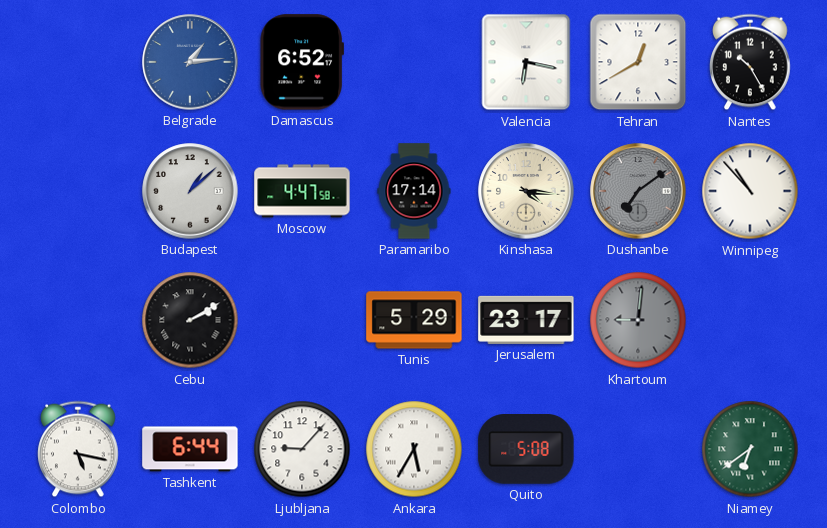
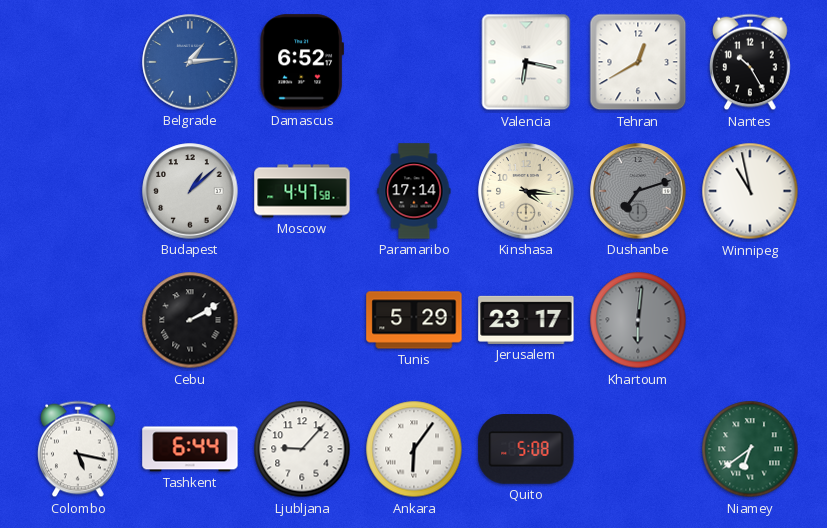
Dushanbe: 7:09 -> 7:12 (638, 191)
Winnipeg: 10:53 -> 10:58 (750, 191)
Khartoum: 9:01 -> 6:01 (638, 320)
Ankara: 5:35 -> 6:06 (414, 449)
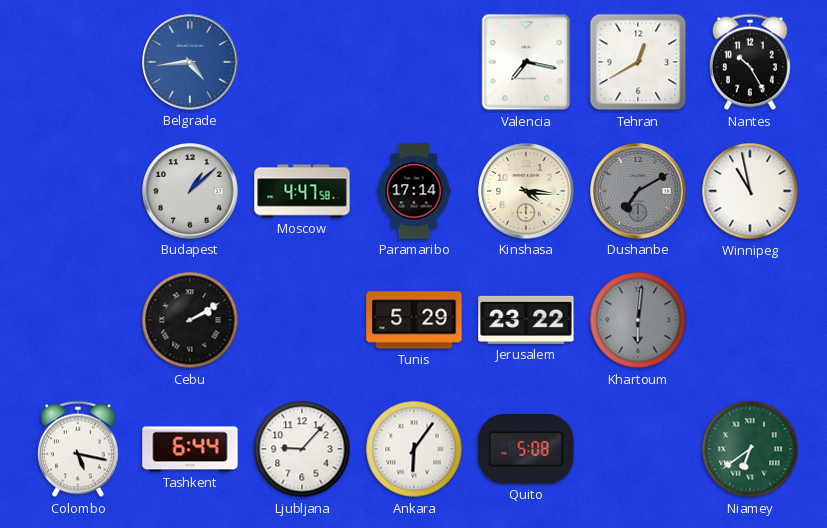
Belgrade: 1:14 -> 4:44 (190, 62)
Damascus: 6:52 -> none (301, 62)
Valencia: 6:17 -> 7:17 (526, 62)
Dushanbe: 7:12 -> 7:10 (638, 191)
Jerusalem: 23:17 -> 23:22 (526, 320)
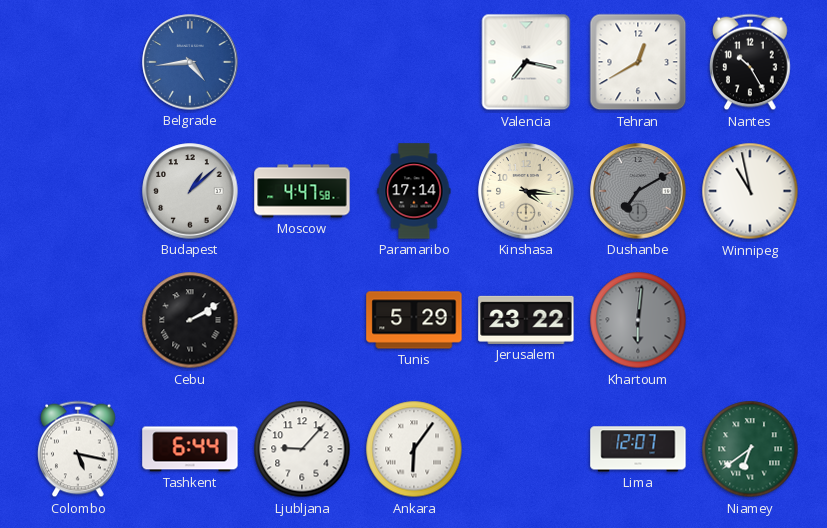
Quito: 5:08 -> none (526, 450)
Lima: none -> 12:07 (638, 449)
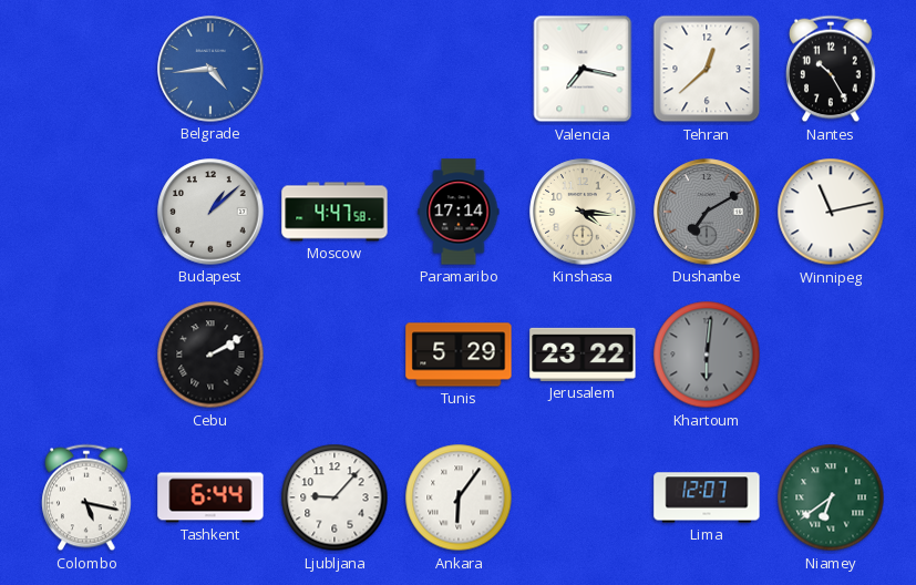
Tehran: 12:40 -> 12:38 (707, 69)
Winnipeg: 10:58 -> 11:13 (831, 212)
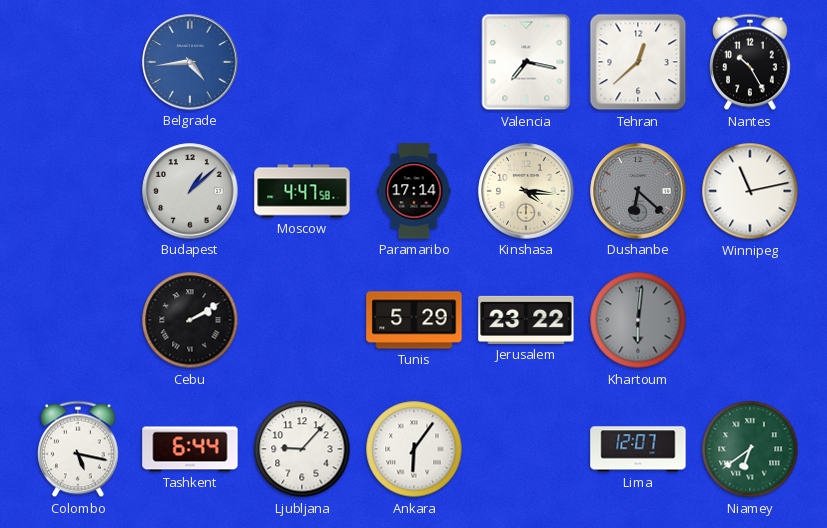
Dushanbe: 7:10 -> 6:22 (638, 191)
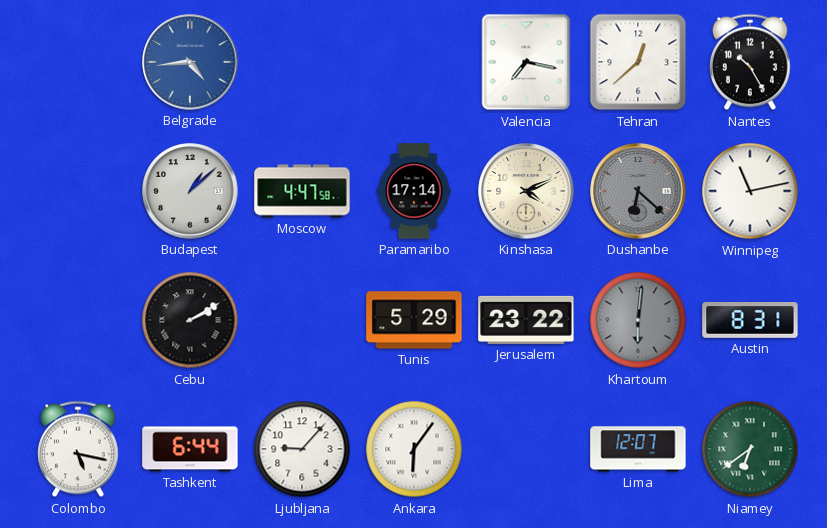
Kinshasa: 4:16 -> 4:11 (526, 191)
Austin: none -> 8:31 (750, 321)
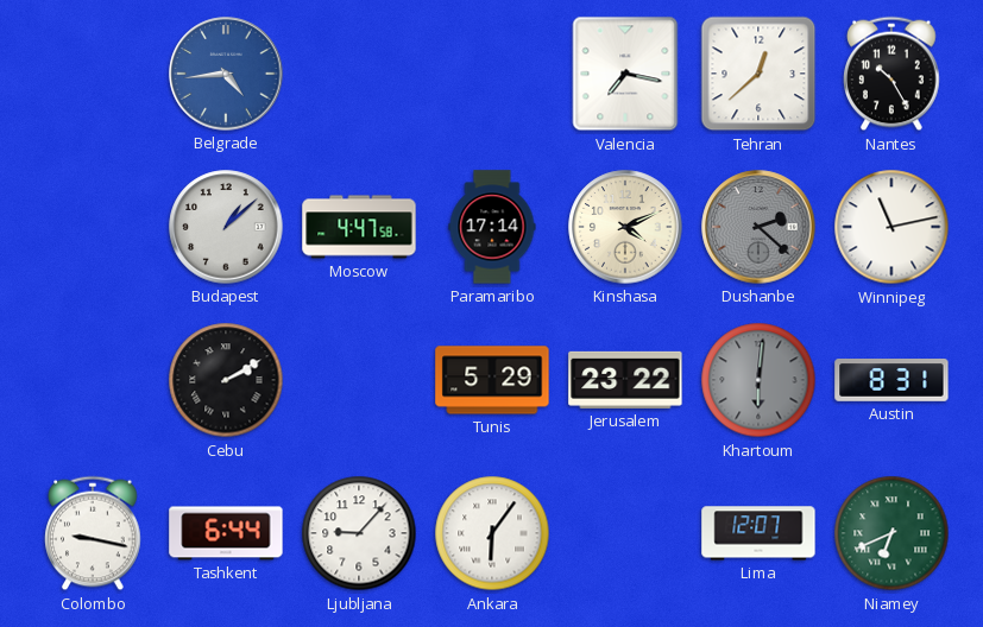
Dushanbe: 6:22 -> 2:22 (758, 227)
Colombo: 5:17 -> 9:17 (93, 533)
Niamey: 6:39 -> 6:41 (891, 533)
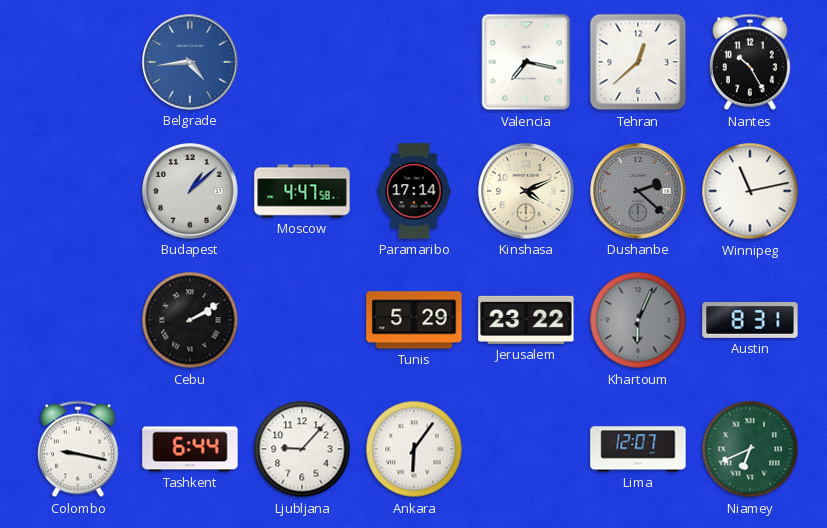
Khartoum: 6:01 -> 6:04 (638, 320)
